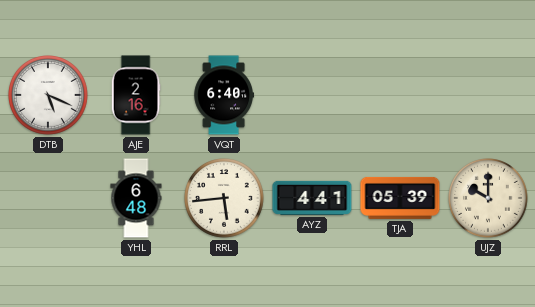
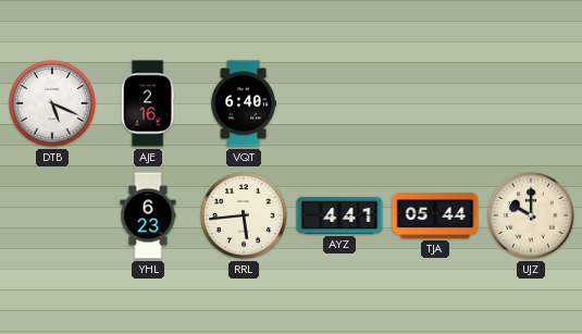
YHL: 6:48 -> 6:23 (148, 215)
TJA: 05:39 -> 05:44 (435, 215)
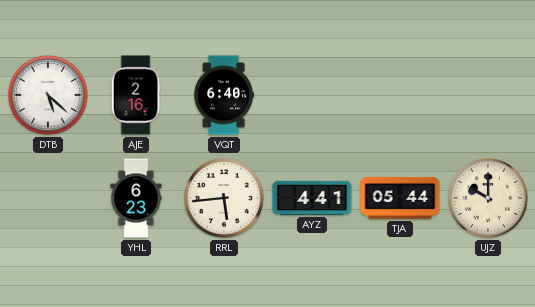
DTB: 5:19 -> 5:22 (49, 96)
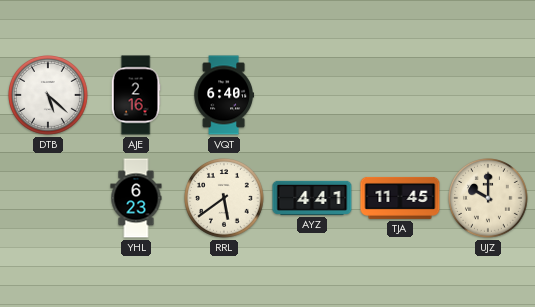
RRL: 5:44 -> 5:39 (225, 199)
TJA: 05:44 -> 11:45 (400, 198)
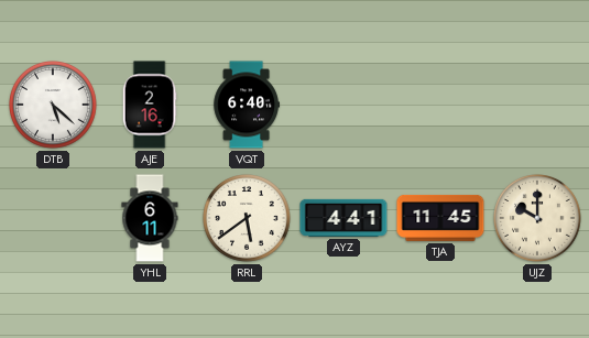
YHL: 6:23 -> 6:11 (150, 218)
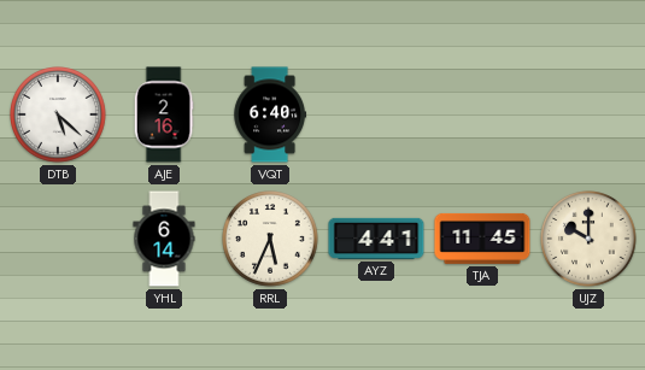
YHL: 6:11 -> 6:14 (164, 239)
RRL: 5:39 -> 5:34 (271, 240)
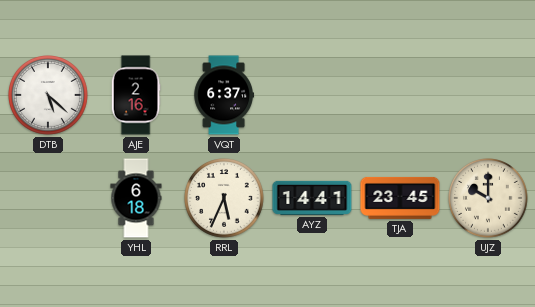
VQT: 6:40 -> 6:37 (223, 95)
YHL: 6:14 -> 6:18 (136, 198)
AYZ: 4:41 -> 14:41 (312, 198)
TJA: 11:45 -> 23:45 (400, 198)
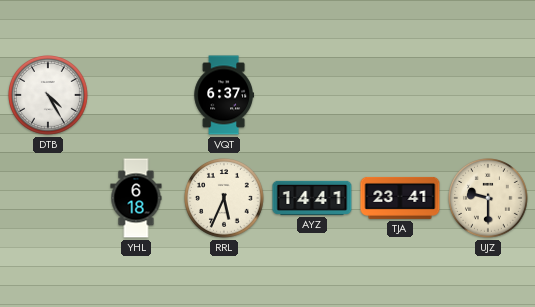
DTB: 5:22 -> 4:25 (49, 96)
AJE: 2:16 -> none (136, 95)
TJA: 23:45 -> 23:41 (400, 198)
UJZ: 10:00 -> 9:30 (489, 199)
